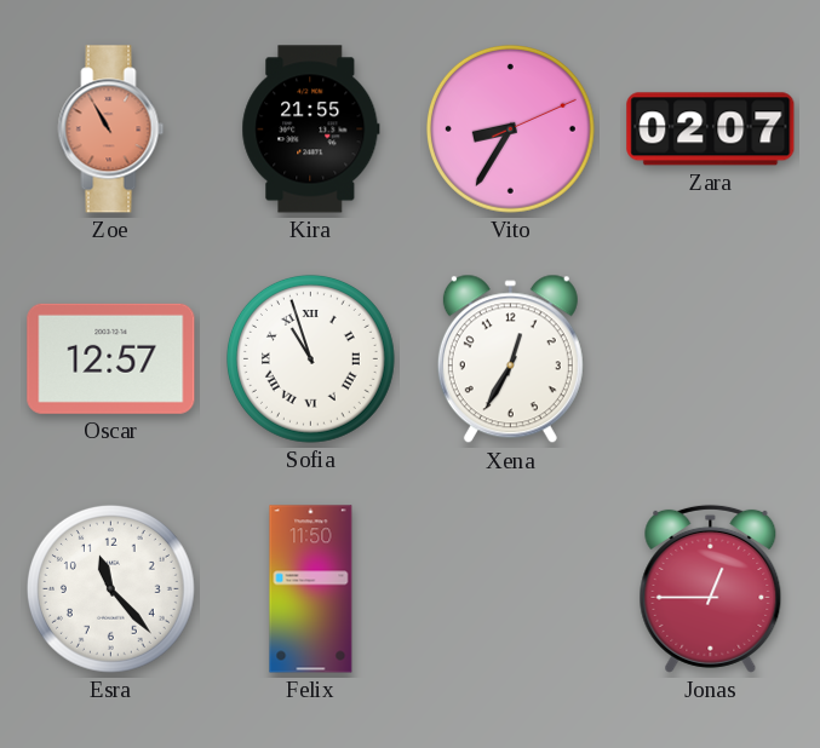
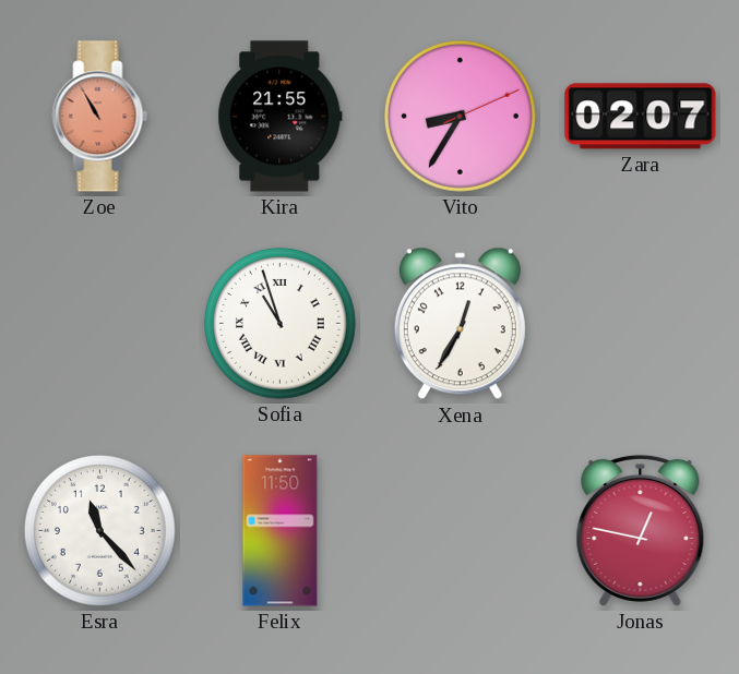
Oscar: 12:57 -> none (111, 358)
Jonas: 12:45 -> 12:47 (641, 530)
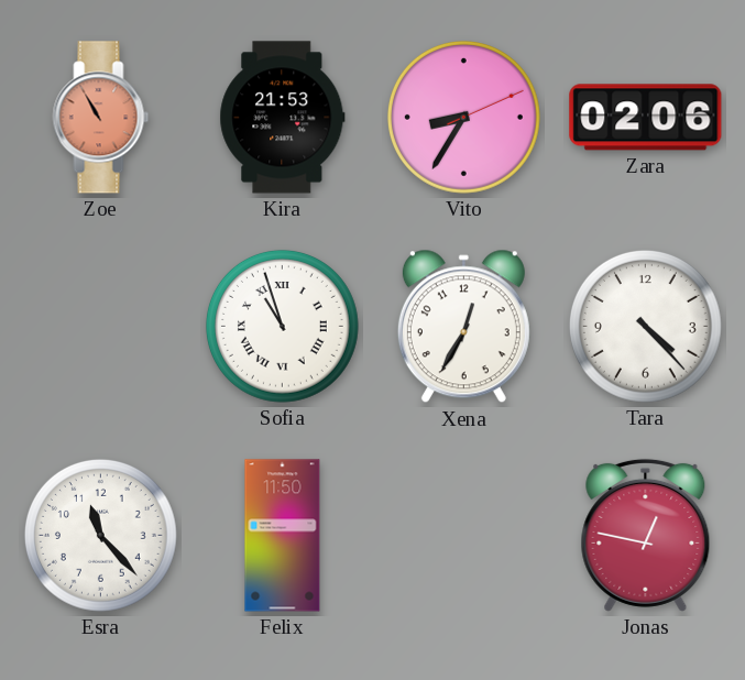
Kira: 21:55 -> 21:53 (283, 118)
Zara: 02:07 -> 02:06 (646, 118)
Tara: none -> 4:23 (645, 326)
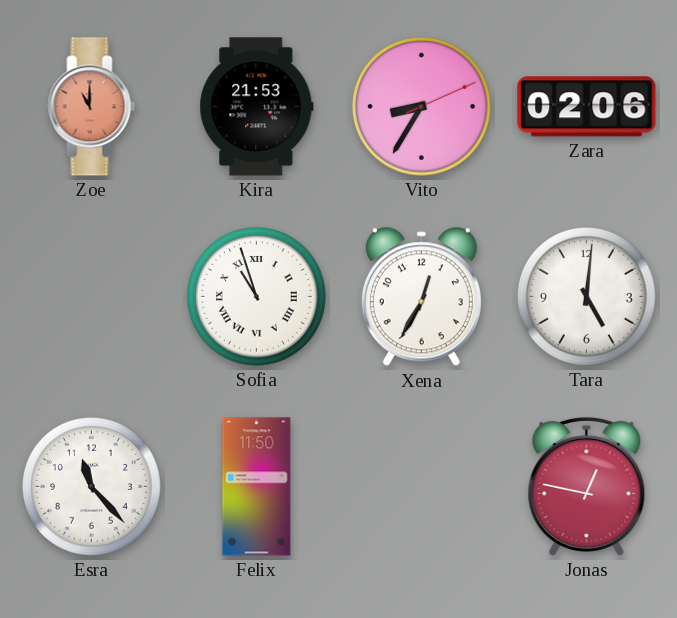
Zoe: 10:55 -> 11:00 (92, 107)
Tara: 4:23 -> 5:01 (586, 296)
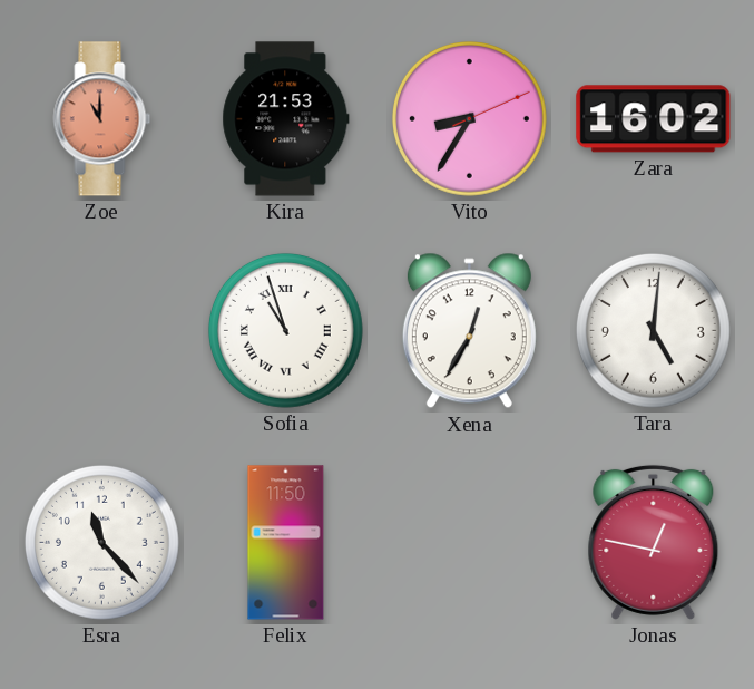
Zara: 02:06 -> 16:02 (654, 119)
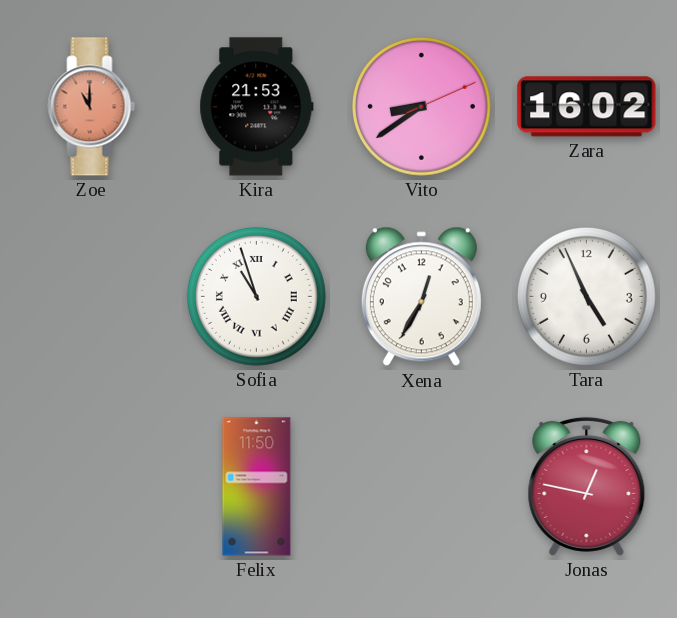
Vito: 8:35 -> 8:39 (421, 106)
Tara: 5:01 -> 4:56 (586, 296)
Esra: 11:23 -> none (101, 542)
